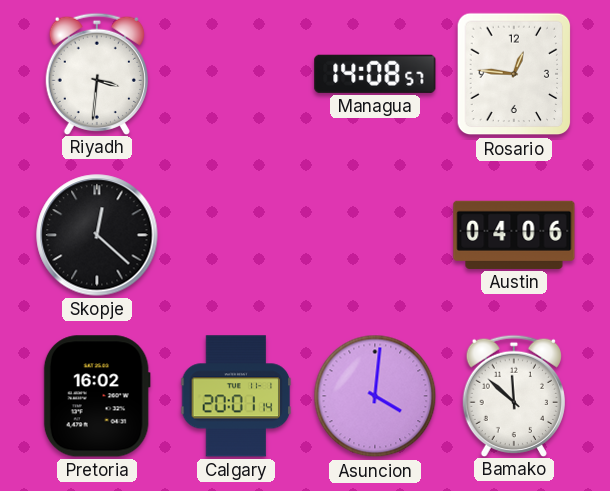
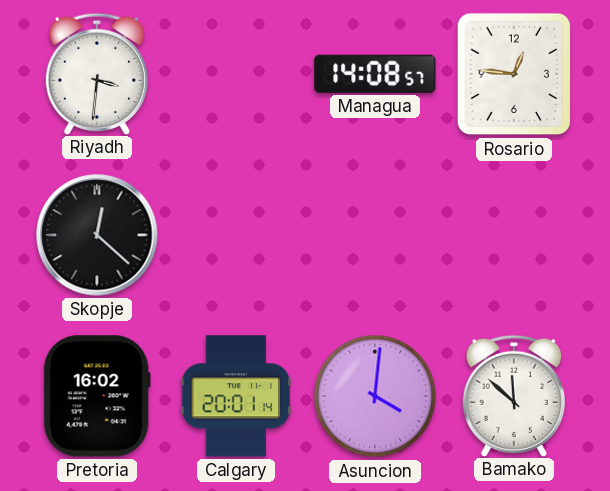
Austin: 04:06 -> none (514, 235)
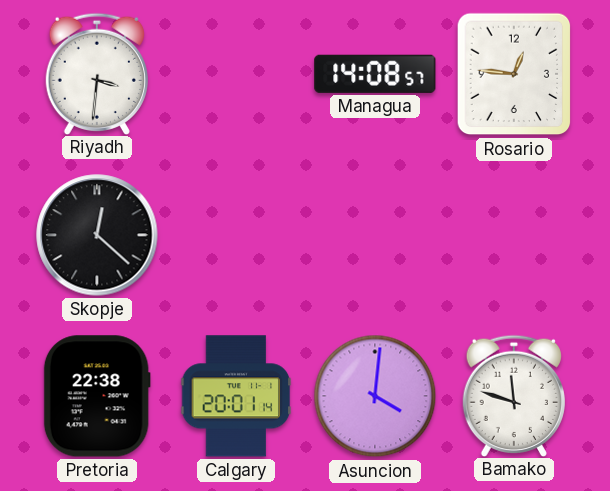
Pretoria: 16:02 -> 22:38 (97, 396)
Bamako: 11:52 -> 11:48 (514, 395)
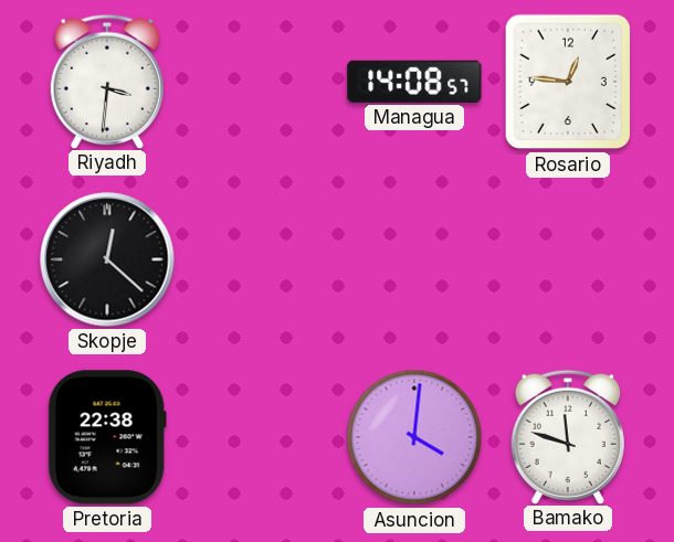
Calgary: 20:01 -> none (236, 396)
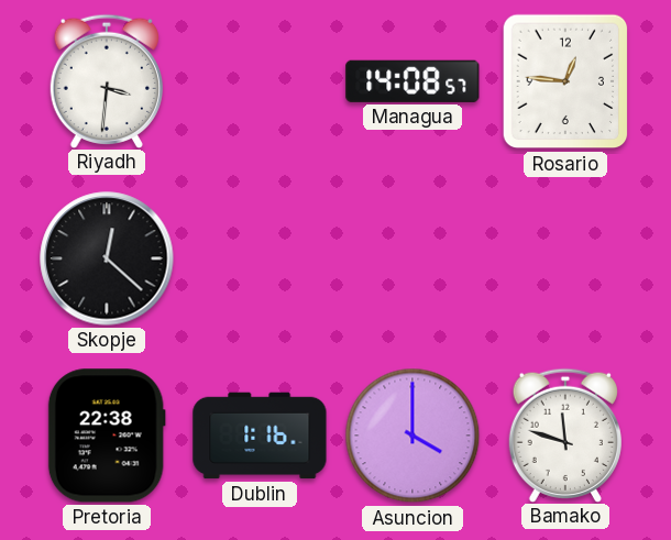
Dublin: none -> 1:16 (260, 436)
Asuncion: 4:01 -> 4:00 (413, 436)
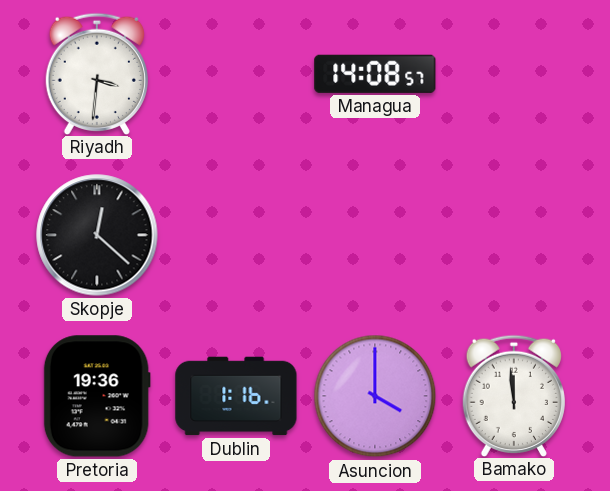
Rosario: 12:46 -> none (565, 81)
Pretoria: 22:38 -> 19:36 (97, 396)
Bamako: 11:48 -> 11:59 (514, 395)
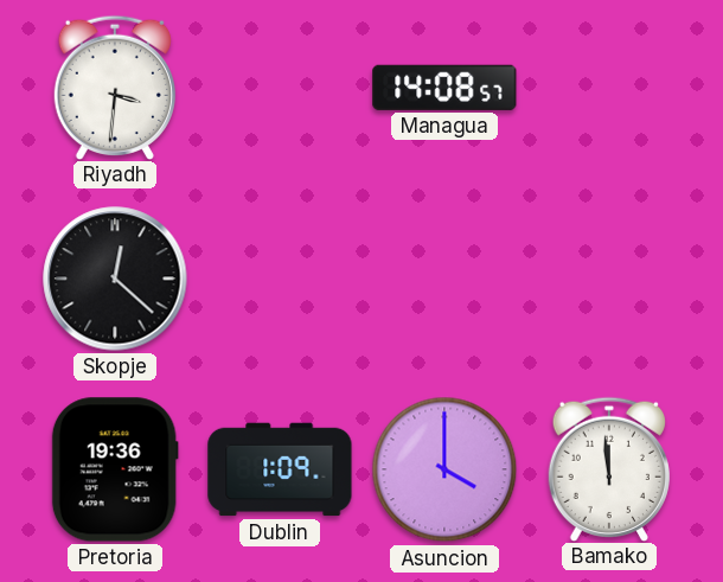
Dublin: 1:16 -> 1:09 (280, 469)
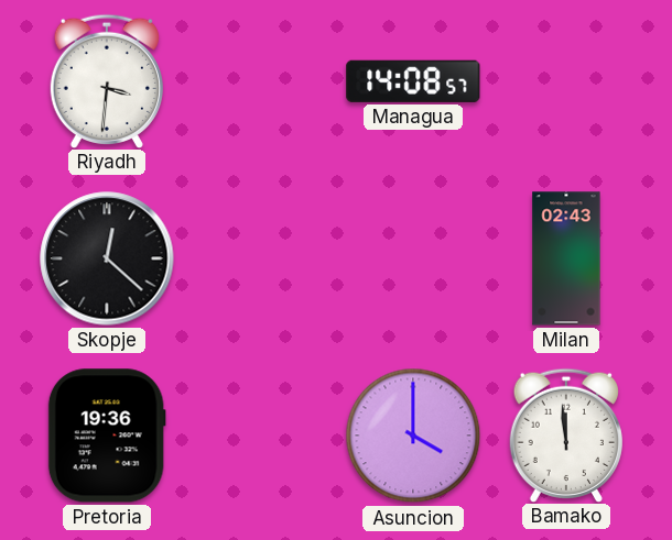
Milan: none -> 02:43 (566, 258)
Dublin: 1:09 -> none (280, 469)
